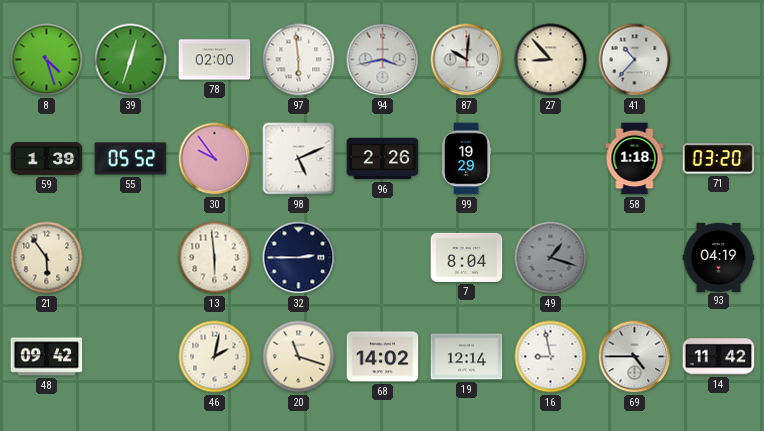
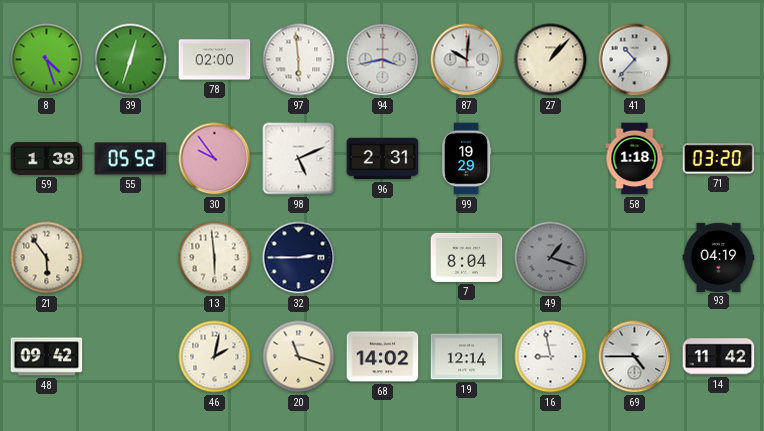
27: 8:53 -> 1:07 (551, 60)
96: 2:26 -> 2:31 (383, 159)
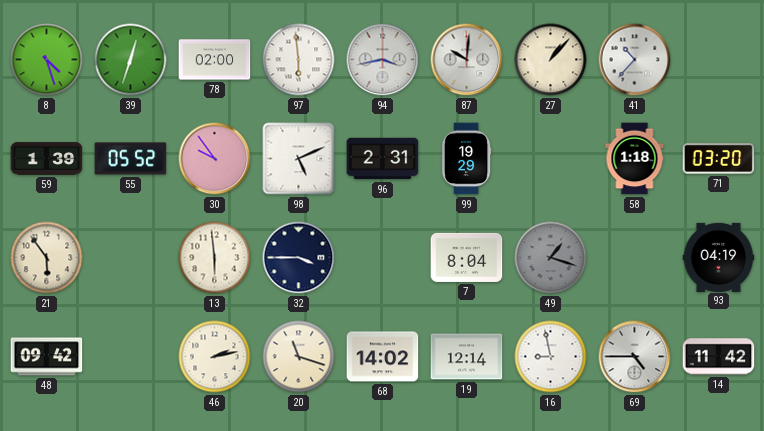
32: 2:45 -> 3:45 (299, 258)
46: 2:02 -> 2:13 (215, 357)
